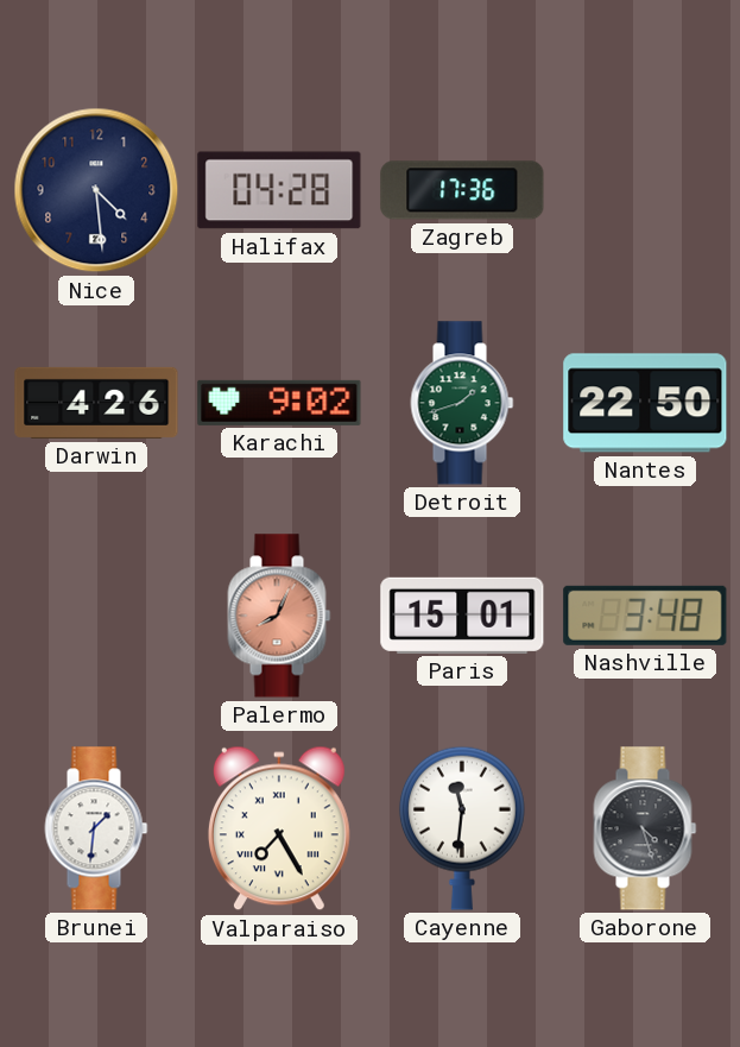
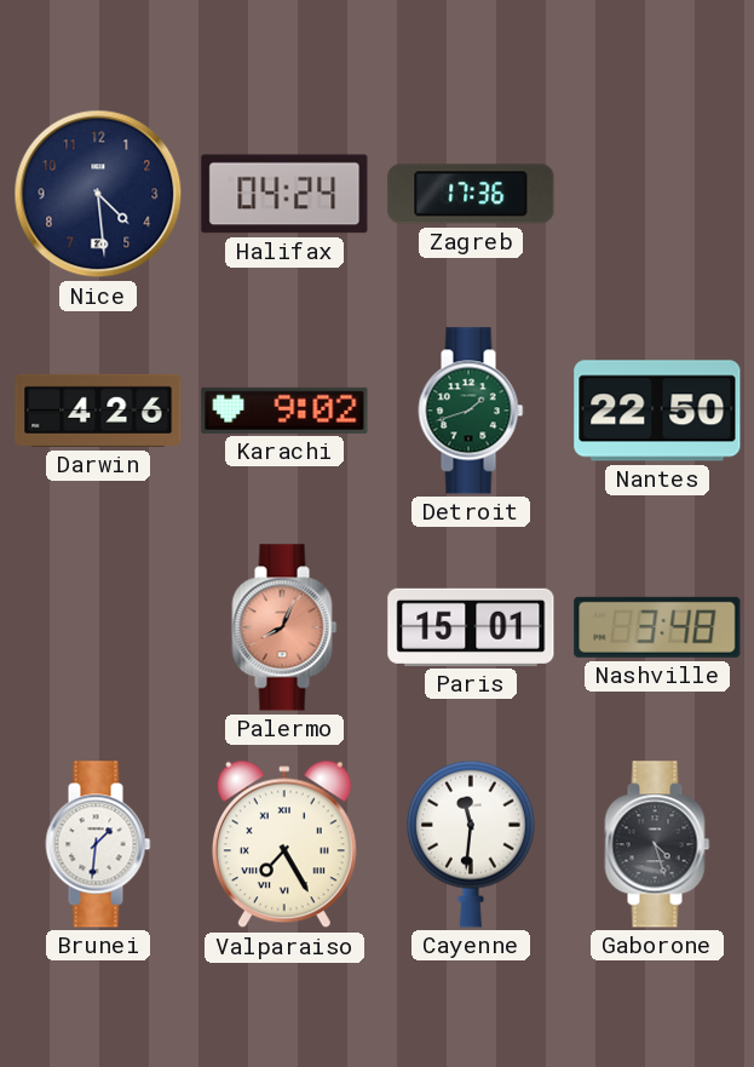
Halifax: 04:28 -> 04:24 (284, 194)
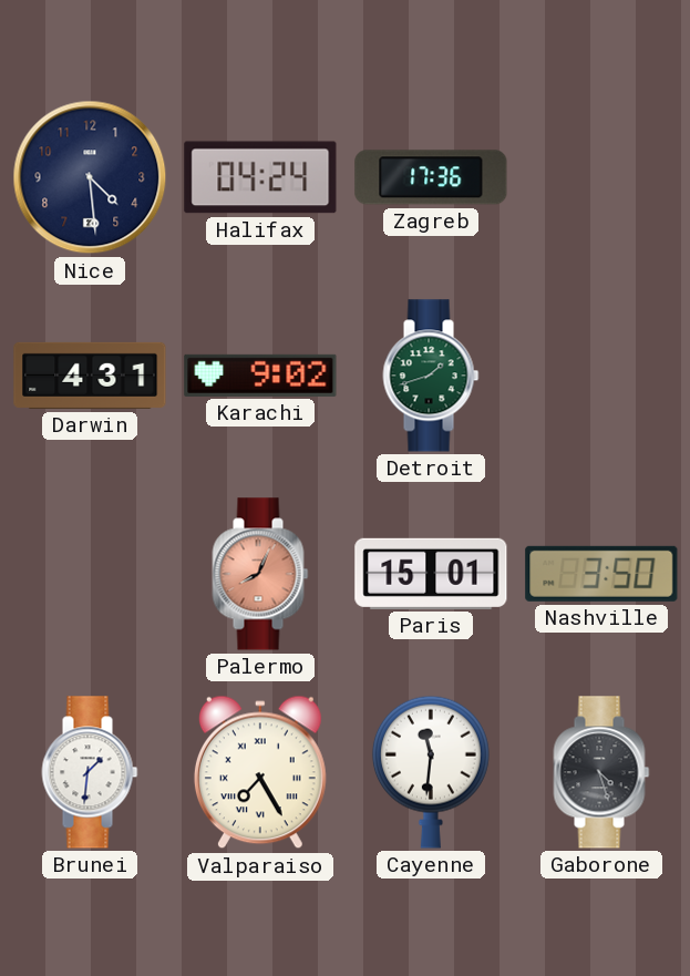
Darwin: 4:26 -> 4:31 (90, 376)
Nantes: 22:50 -> none (657, 411)
Nashville: 3:48 -> 3:50 (601, 574)
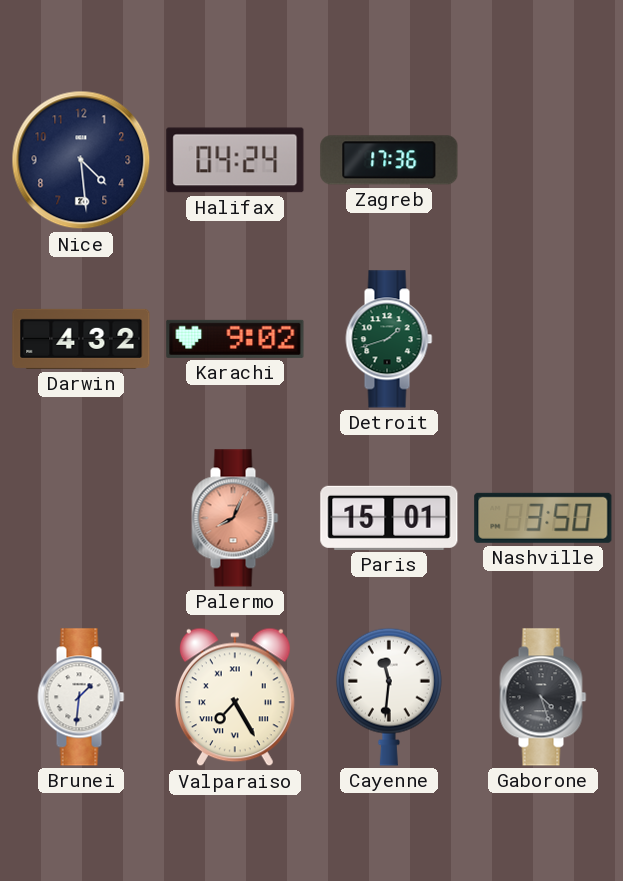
Darwin: 4:31 -> 4:32 (81, 339)
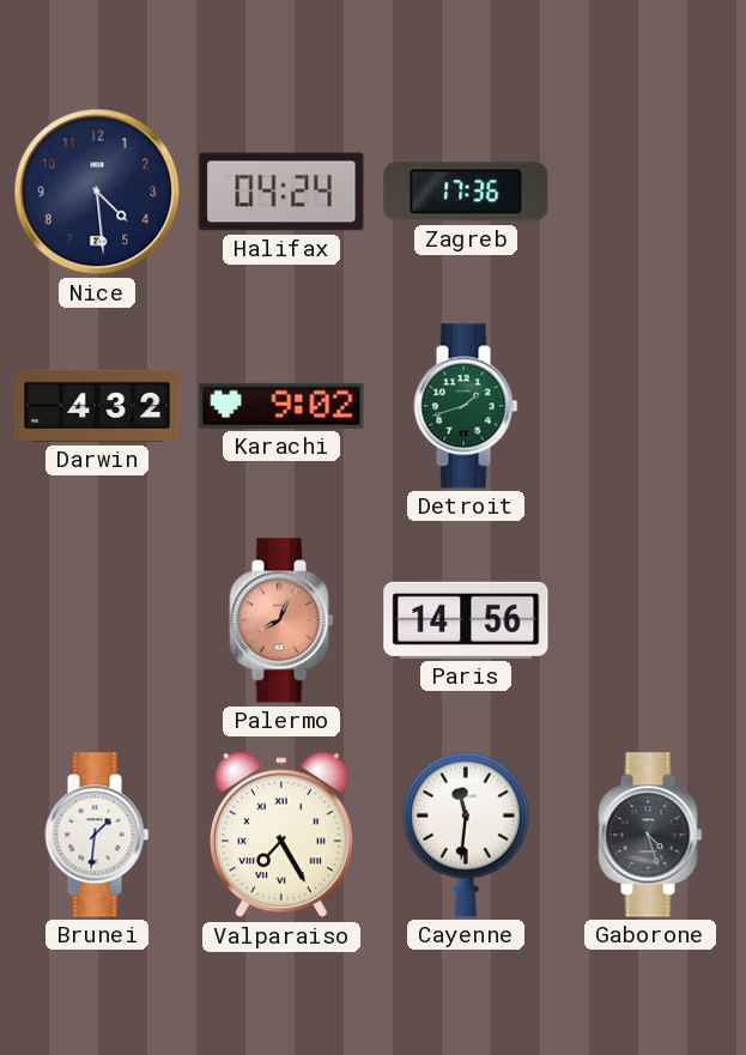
Paris: 15:01 -> 14:56 (466, 620)
Nashville: 3:50 -> none (543, 518)
